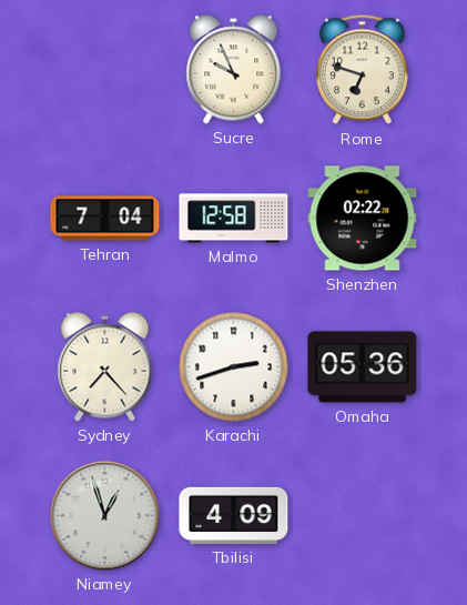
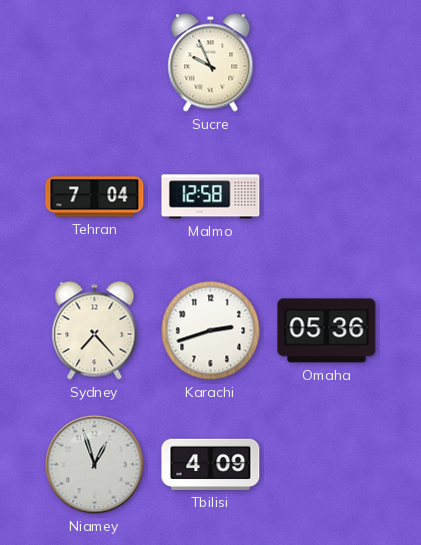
Rome: 6:48 -> none (363, 70)
Shenzhen: 02:22 -> none (363, 219)
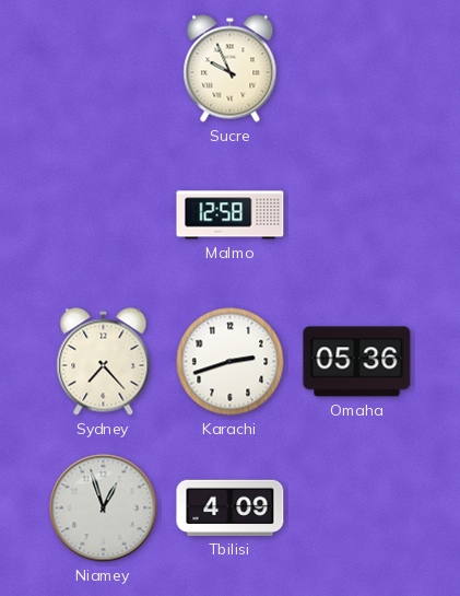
Tehran: 7:04 -> none (95, 197)
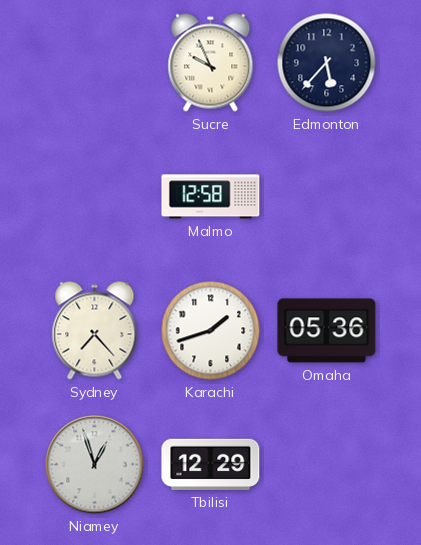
Edmonton: none -> 5:37 (327, 63)
Karachi: 2:42 -> 1:42 (211, 331)
Tbilisi: 4:09 -> 12:29 (211, 464)
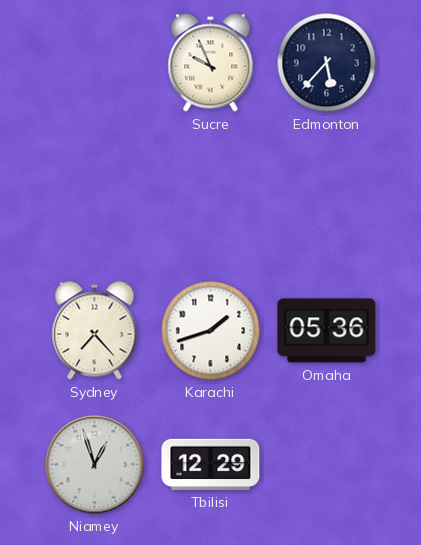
Malmo: 12:58 -> none (211, 197)
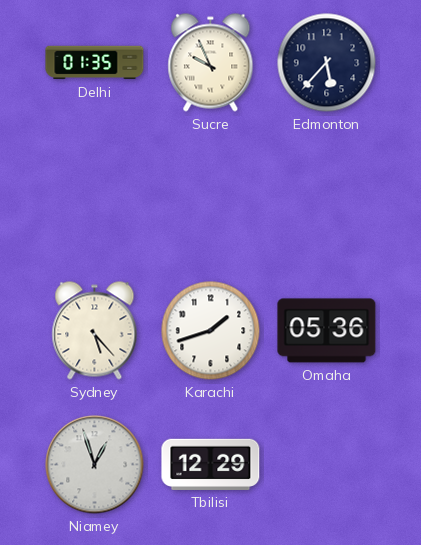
Delhi: none -> 01:35 (95, 63)
Sydney: 7:23 -> 5:23 (95, 331)
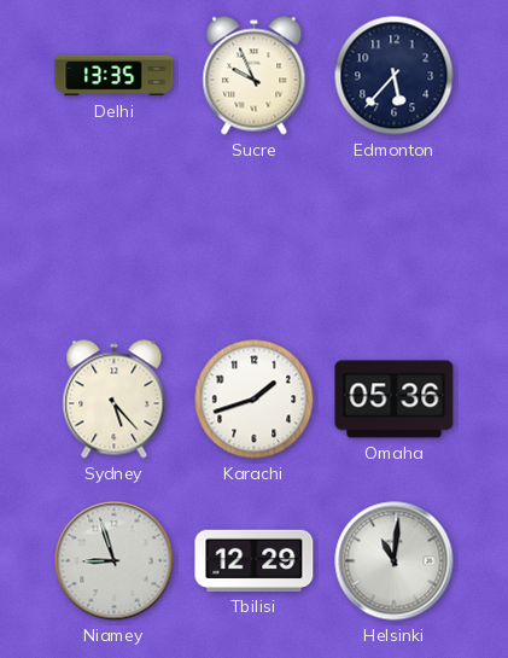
Delhi: 01:35 -> 13:35 (115, 76)
Niamey: 12:57 -> 8:57 (115, 561)
Helsinki: none -> 11:01 (395, 561)
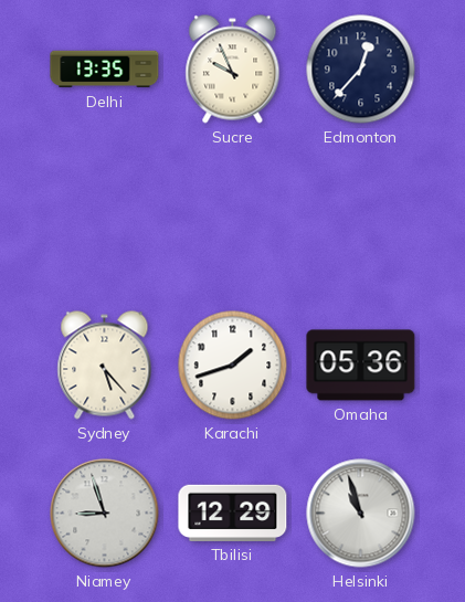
Edmonton: 5:37 -> 12:37 (361, 70)
Helsinki: 11:01 -> 10:57 (361, 514)
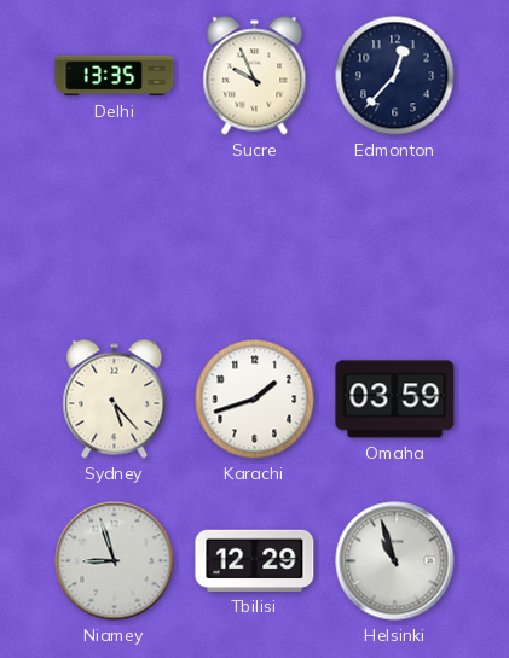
Omaha: 05:36 -> 03:59 (395, 400)
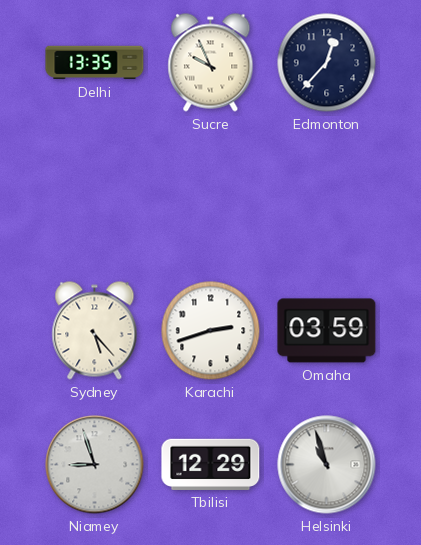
Karachi: 1:42 -> 2:42 (211, 331)
